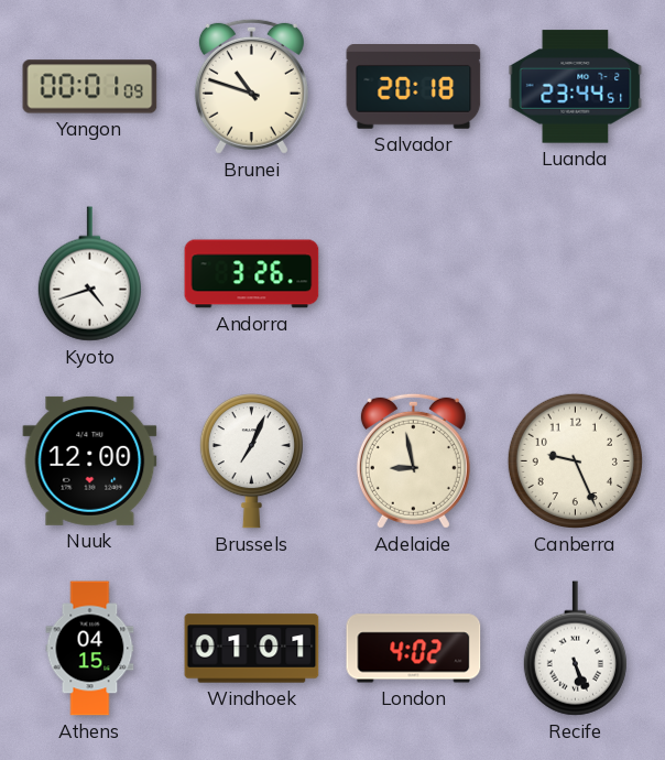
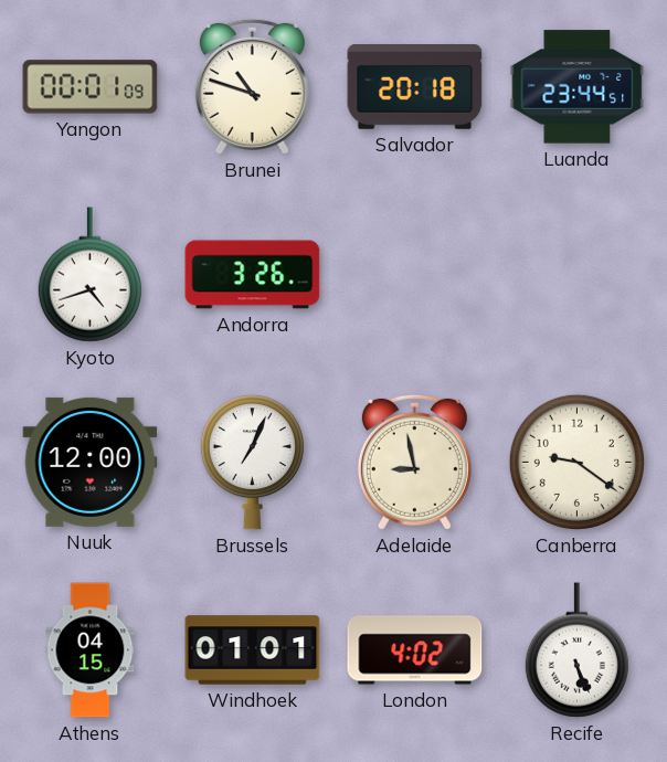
Canberra: 9:26 -> 9:21 (576, 462)
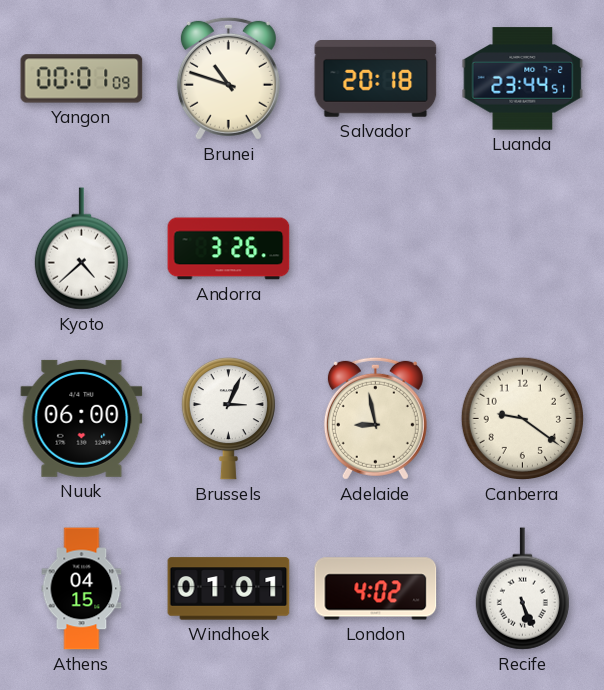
Kyoto: 4:42 -> 4:38 (81, 249)
Nuuk: 12:00 -> 06:00 (82, 418)
Brussels: 7:04 -> 3:04 (228, 419)
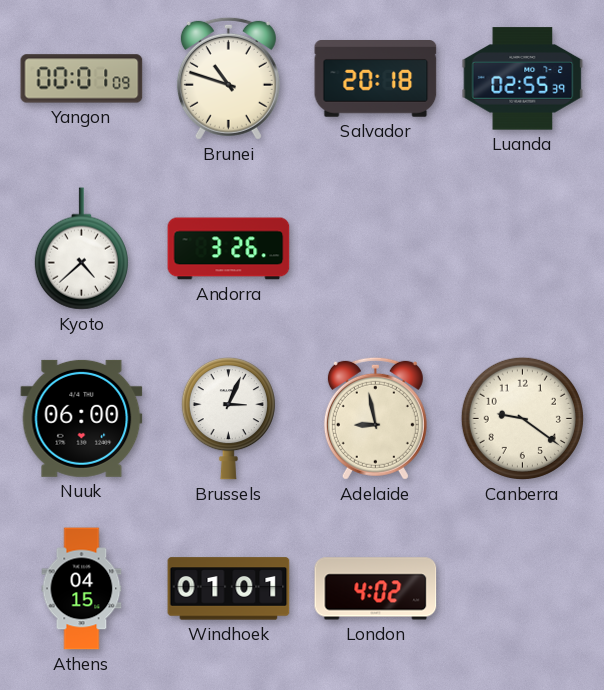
Luanda: 23:44 -> 02:55 (523, 79)
Recife: 5:26 -> none (522, 589)
